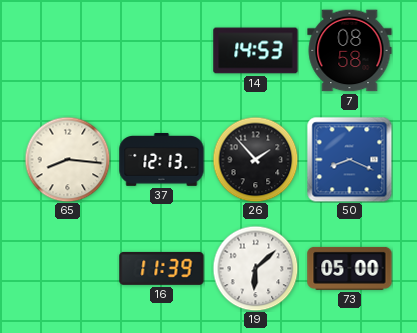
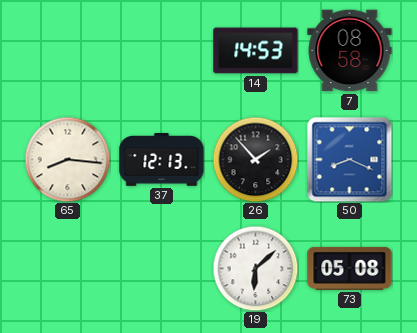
16: 11:39 -> none (162, 268)
73: 05:00 -> 05:08 (350, 268)
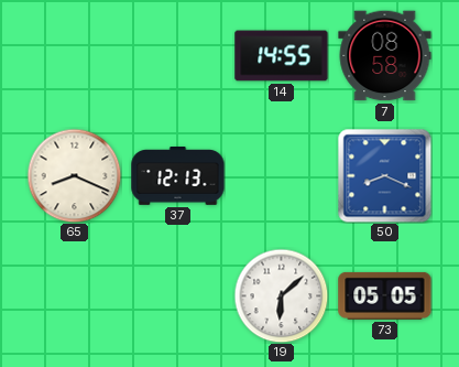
14: 14:53 -> 14:55 (282, 56)
65: 8:16 -> 8:19 (74, 175)
26: 1:53 -> none (255, 159)
73: 05:08 -> 05:05 (385, 295)
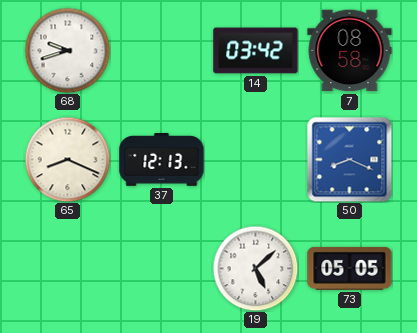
68: none -> 9:42 (67, 50)
14: 14:55 -> 03:42 (256, 51)
19: 6:08 -> 5:08 (255, 268)
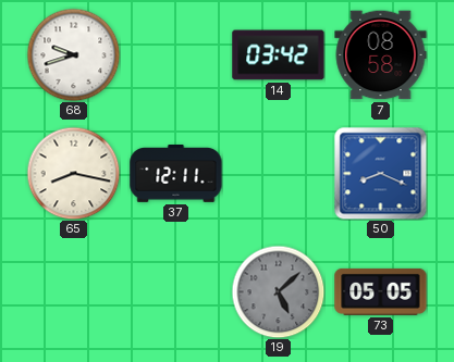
65: 8:19 -> 8:17 (73, 173)
37: 12:13 -> 12:11 (176, 174)
19 dial: white -> grey (278, 291)
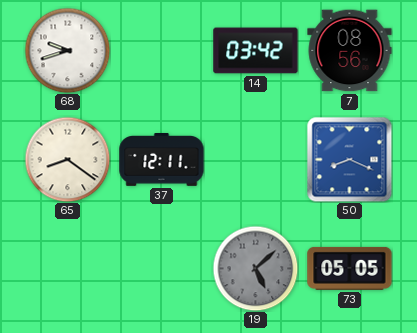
7: 08:58 -> 08:56 (350, 51)
65: 8:17 -> 8:21 (67, 159)
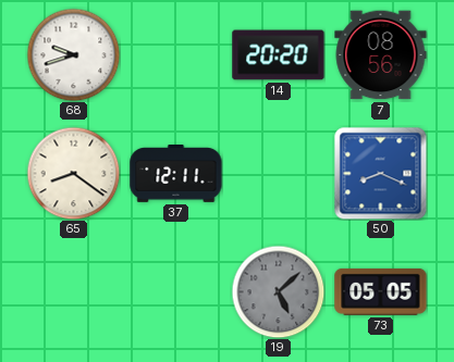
14: 03:42 -> 20:20 (279, 55)
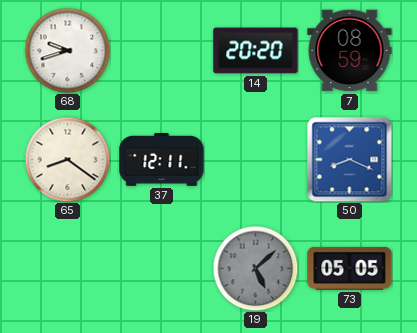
7: 08:56 -> 08:59 (350, 51)
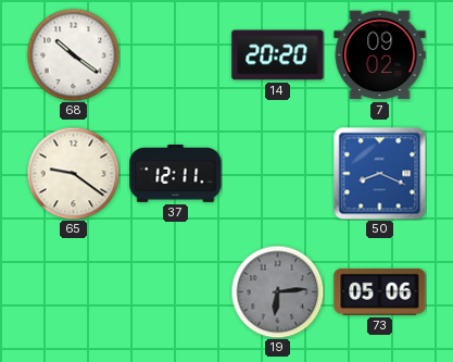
68: 9:42 -> 10:21 (73, 54)
7: 08:59 -> 09:02 (380, 55)
65: 8:21 -> 9:21 (73, 173)
19: 5:08 -> 6:14 (277, 291)
73: 05:05 -> 05:06 (380, 291)
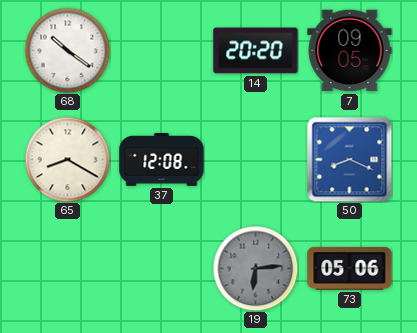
7: 09:02 -> 09:05 (350, 51)
65: 9:21 -> 8:20 (67, 159)
37: 12:11 -> 12:08 (162, 160)
